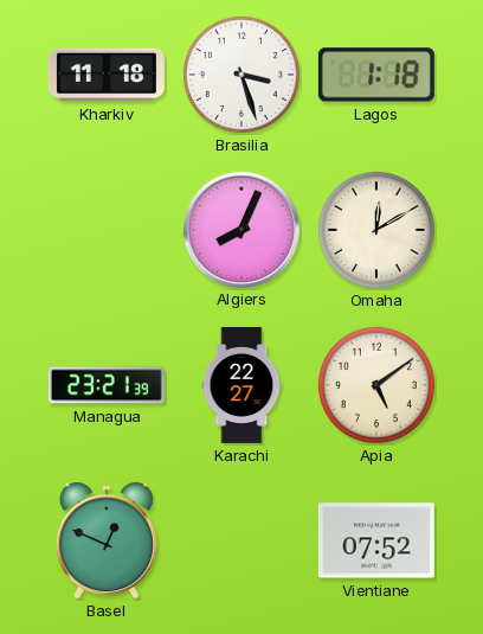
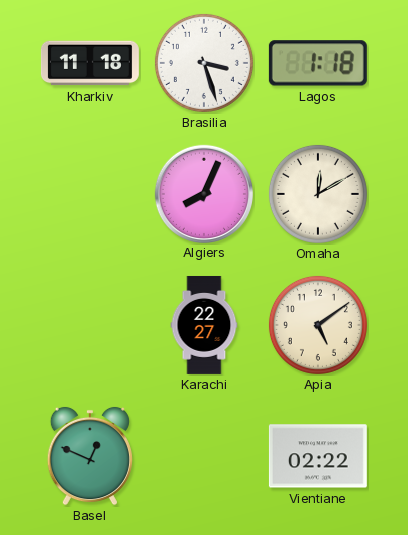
Managua: 23:21 -> none (107, 385)
Vientiane: 07:52 -> 02:22 (318, 456)
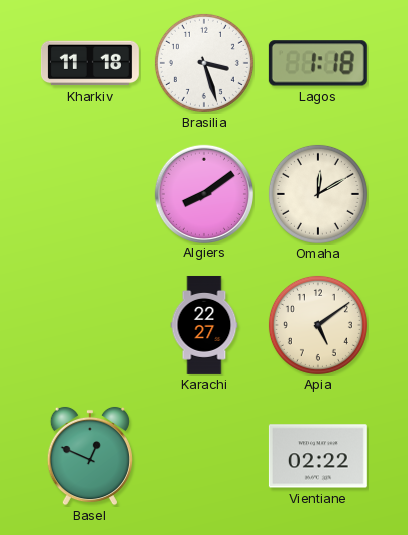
Algiers: 8:04 -> 8:09 (203, 193)
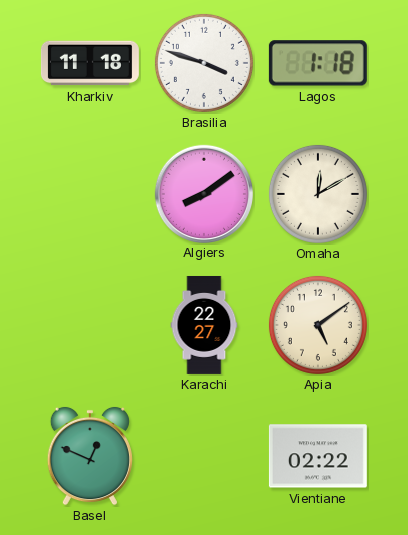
Brasilia: 3:27 -> 3:48 (204, 63)
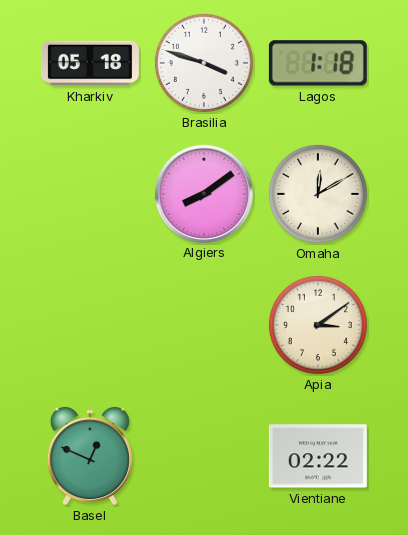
Kharkiv: 11:18 -> 05:18 (90, 63)
Karachi: 22:27 -> none (204, 325)
Apia: 5:09 -> 3:09 (318, 325)
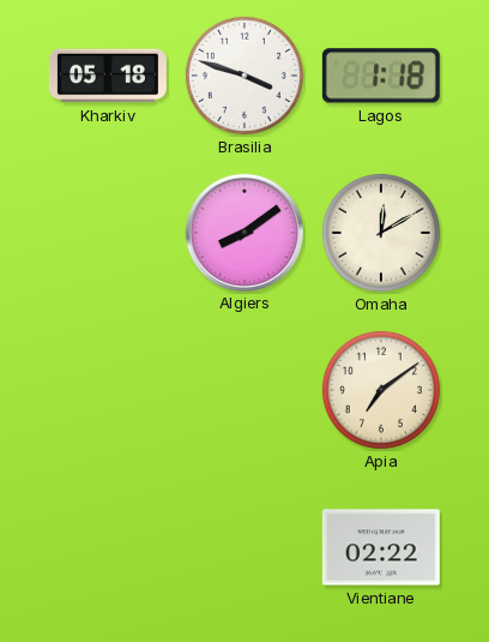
Apia: 3:09 -> 7:09 (381, 390)
Basel: 12:49 -> none (90, 456)
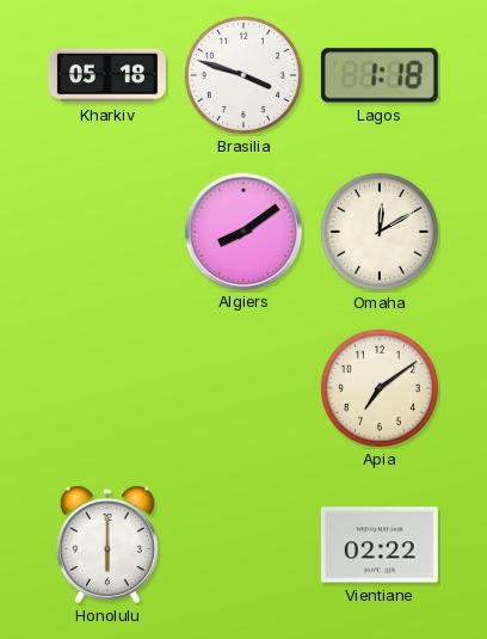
Honolulu: none -> 6:00 (107, 545)
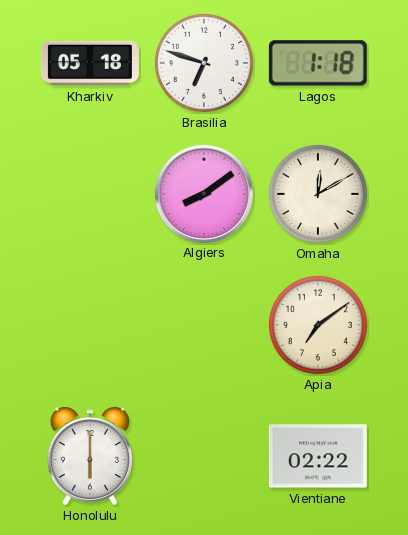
Brasilia: 3:48 -> 6:48 (204, 63)
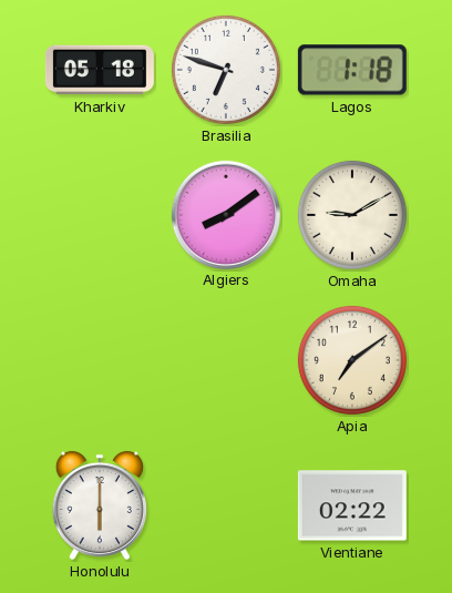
Omaha: 12:10 -> 9:10 (352, 215)
